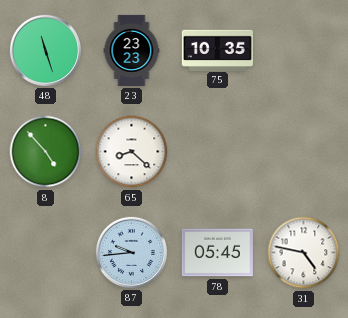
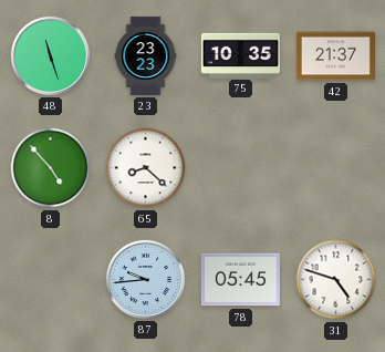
42: none -> 21:37 (335, 56)
31: 4:47 -> 4:48 (336, 280)
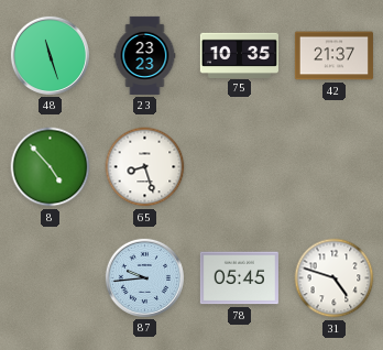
65: 8:22 -> 8:27 (145, 167)
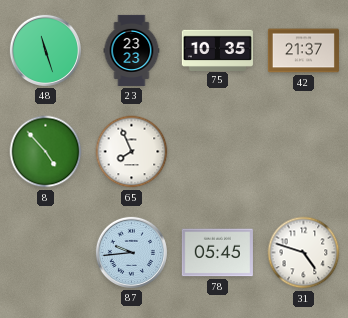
65: 8:27 -> 7:56 (132, 152)
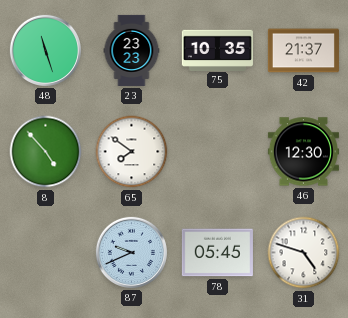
65: 7:56 -> 7:51 (132, 152)
46: none -> 12:30 (303, 152)
87: 9:44 -> 9:41 (131, 252)
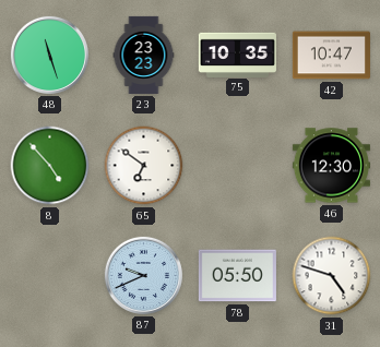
42: 21:37 -> 10:47 (331, 56)
65: 7:51 -> 6:51 (144, 166)
78: 05:45 -> 05:50 (237, 276)
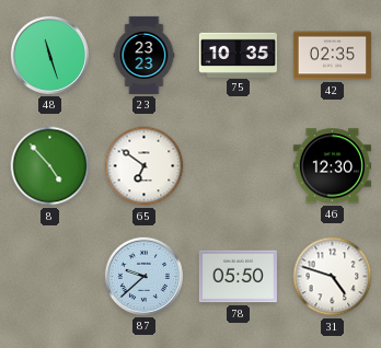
42: 10:47 -> 02:35 (332, 56)
87: 9:41 -> 9:38 (143, 276)
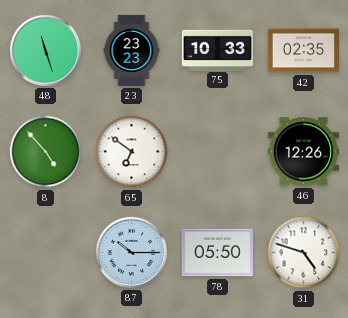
75: 10:35 -> 10:33 (217, 50)
46: 12:30 -> 12:26 (303, 152)
87: 9:38 -> 10:15 (131, 252)
